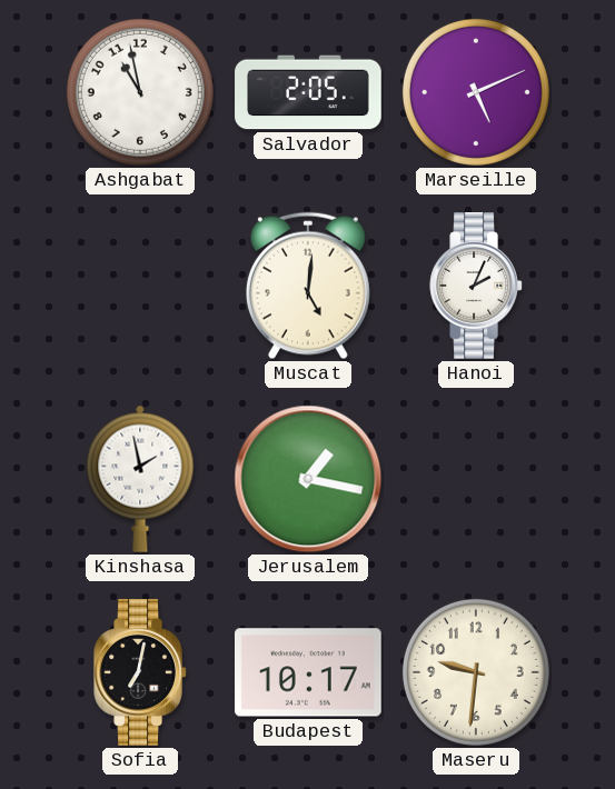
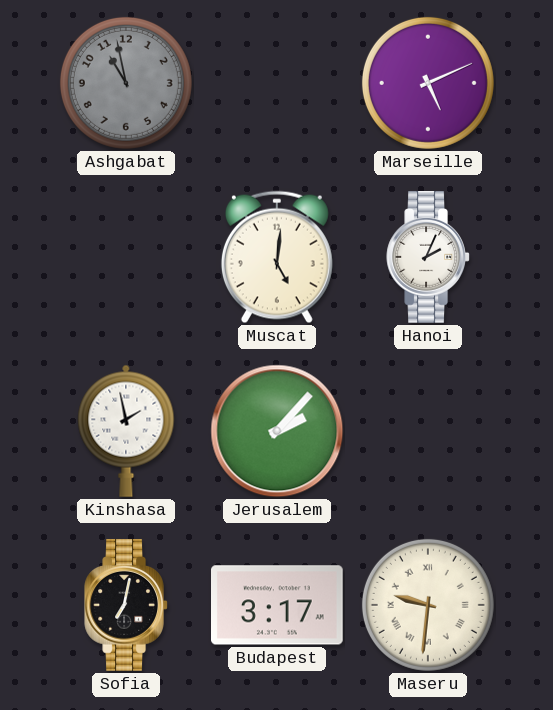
Ashgabat dial: white -> grey (126, 83)
Salvador: 2:05 -> none (308, 92)
Jerusalem: 1:17 -> 2:07 (277, 431)
Budapest: 10:17 -> 3:17 (278, 605)
Maseru numerals: Arabic -> Roman (428, 605)
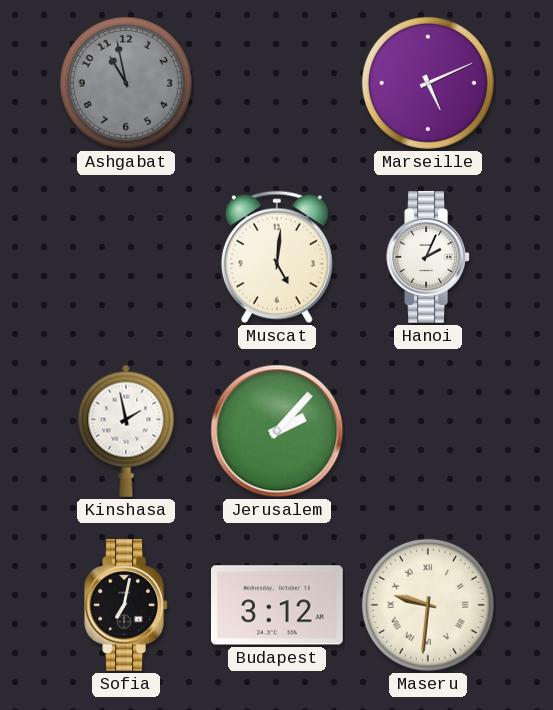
Budapest: 3:17 -> 3:12 (278, 605)
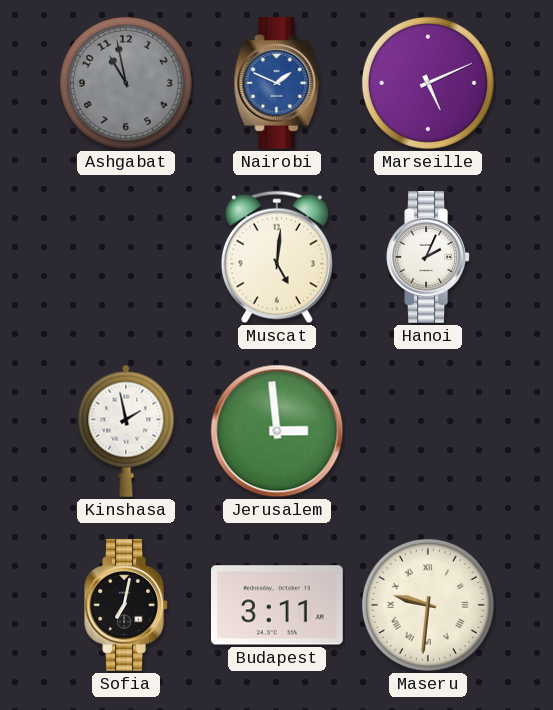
Nairobi: none -> 1:49 (277, 84)
Jerusalem: 2:07 -> 2:59 (277, 431)
Budapest: 3:12 -> 3:11 (278, 605)
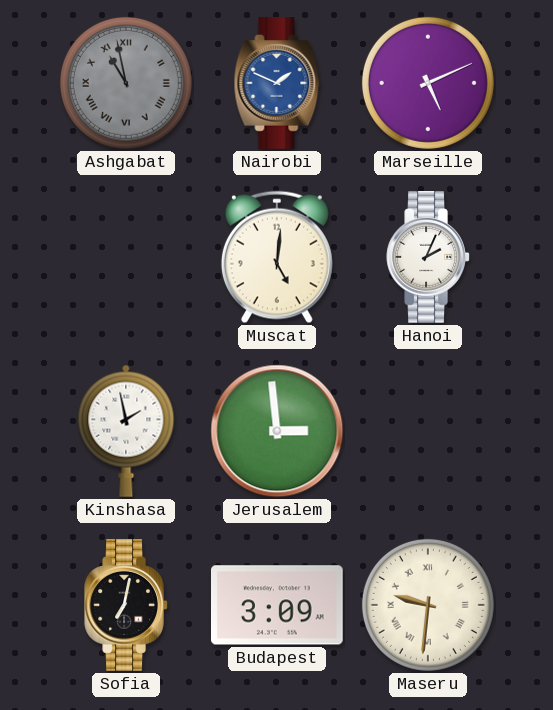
Ashgabat numerals: Arabic -> Roman (126, 83)
Budapest: 3:11 -> 3:09 (278, 605)
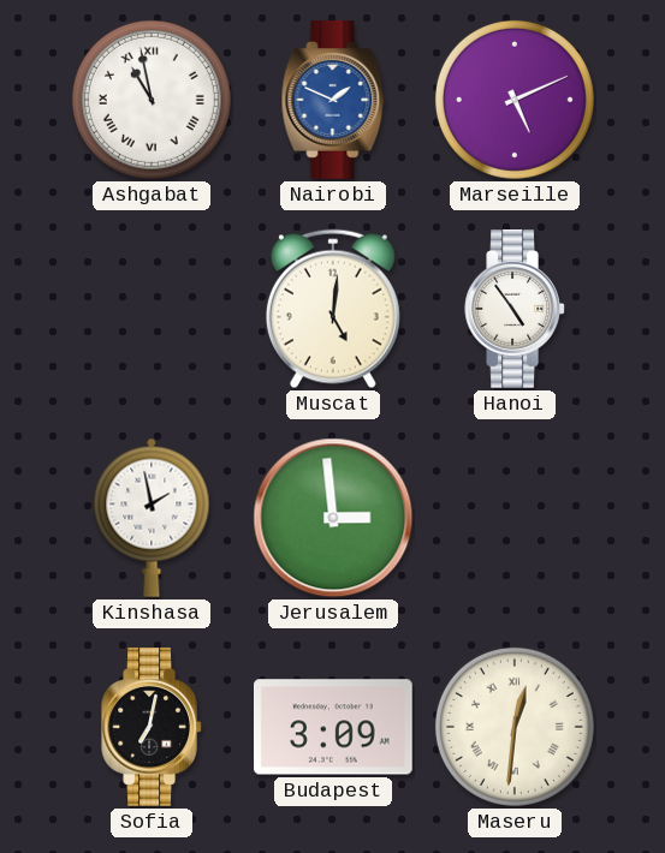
Ashgabat dial: grey -> white (152, 100)
Hanoi: 2:04 -> 4:54 (515, 310)
Maseru: 9:31 -> 12:31 (515, 727)
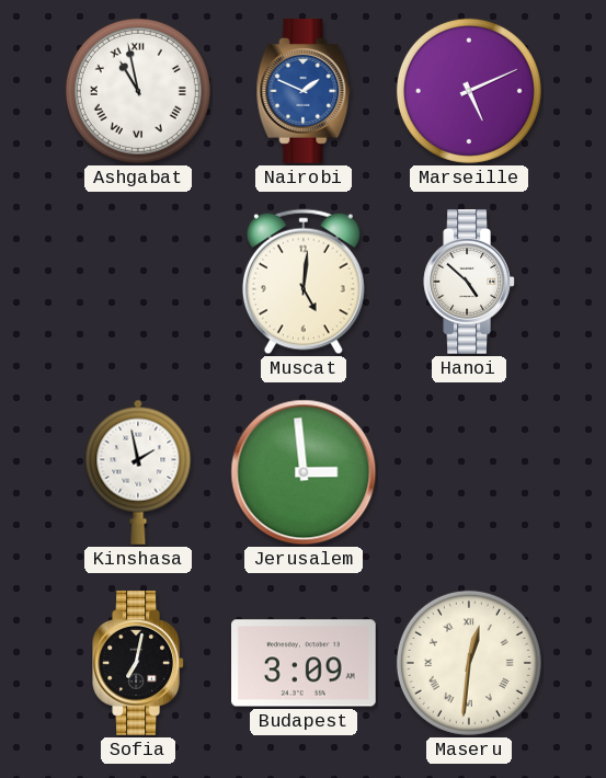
Hanoi: 4:54 -> 4:52 (469, 283)
